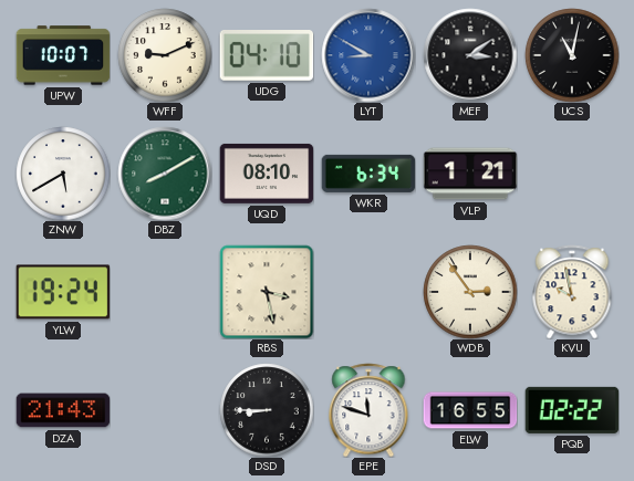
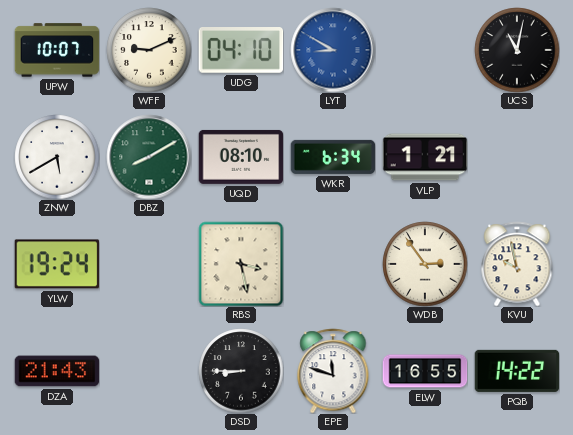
MEF: 3:09 -> none (470, 55)
PQB: 02:22 -> 14:22 (517, 371)
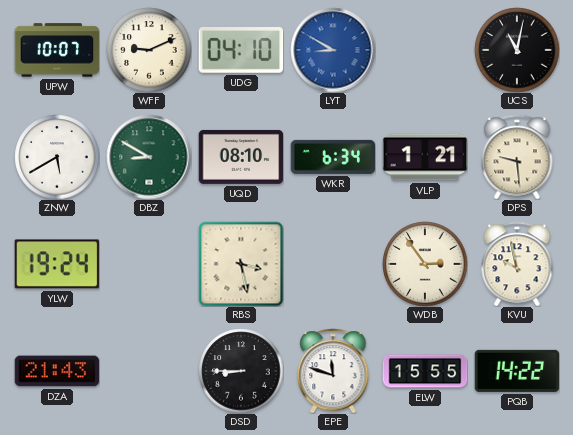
DBZ: 8:10 -> 8:50 (149, 157)
DPS: none -> 9:29 (517, 157)
ELW: 16:55 -> 15:55 (425, 371)
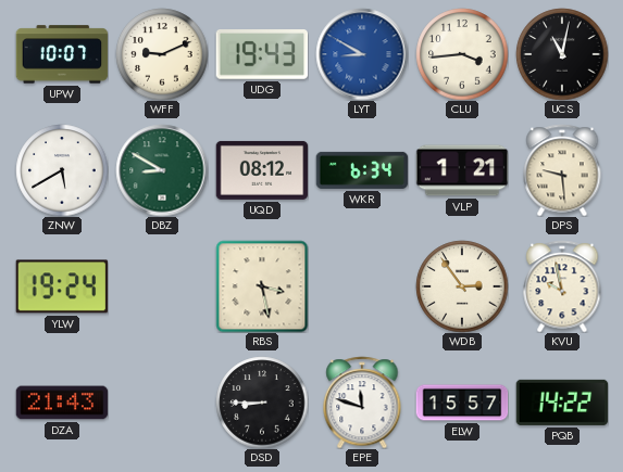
UDG: 04:10 -> 19:43 (262, 55)
CLU: none -> 3:44 (462, 54)
UQD: 08:10 -> 08:12 (262, 170)
ELW: 15:55 -> 15:57 (462, 403)
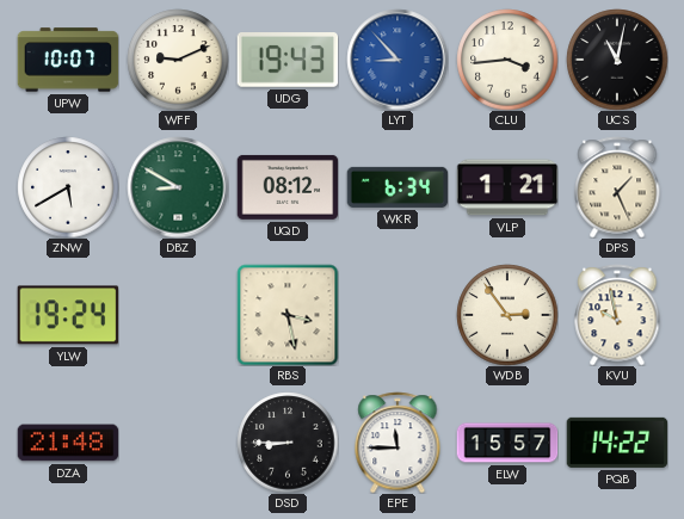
LYT: 8:50 -> 8:53 (398, 60)
DPS: 9:29 -> 1:26 (617, 187)
DZA: 21:43 -> 21:48 (68, 443)
EPE: 11:48 -> 11:45 (398, 443)
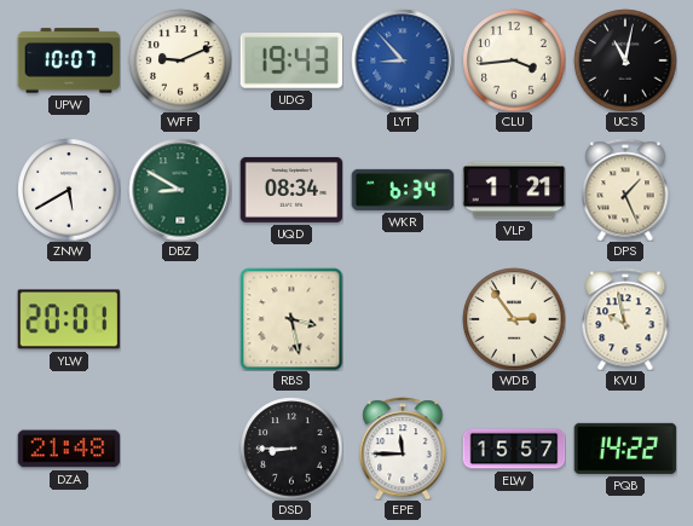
UQD: 08:12 -> 08:34 (291, 190)
YLW: 19:24 -> 20:01 (69, 319)
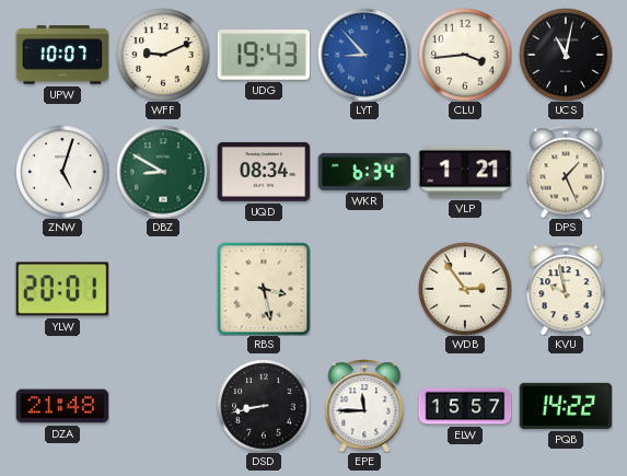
ZNW: 5:40 -> 5:03 (62, 172)
DSD: 8:45 -> 8:43 (264, 406)
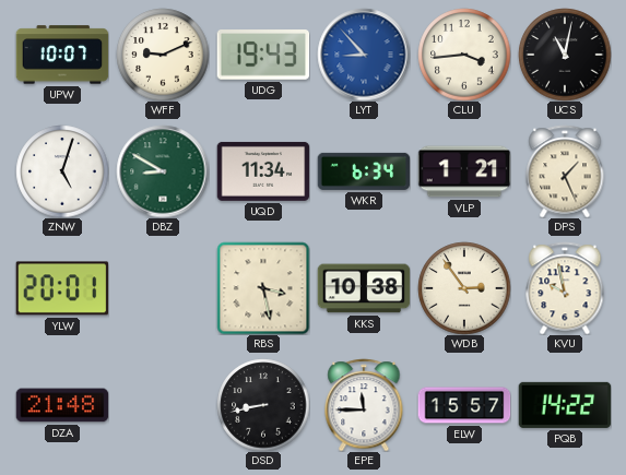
UQD: 08:34 -> 11:34 (263, 171)
KKS: none -> 10:38 (364, 288)
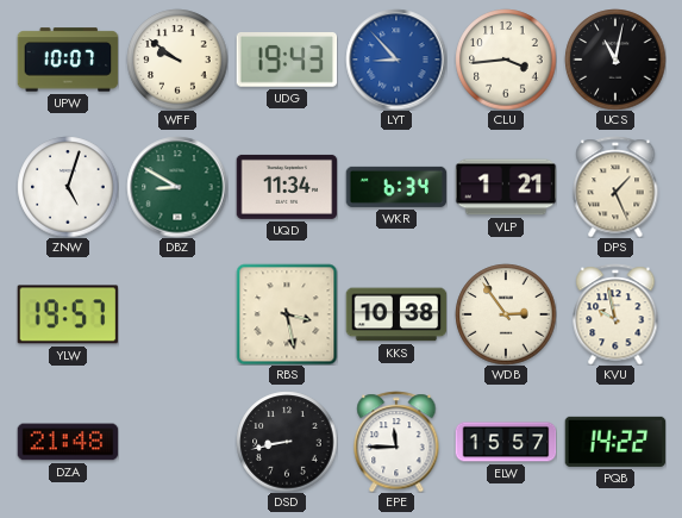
WFF: 9:11 -> 9:51 (177, 60)
YLW: 20:01 -> 19:57 (68, 314)
